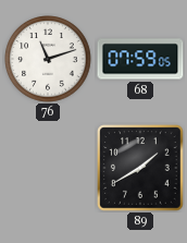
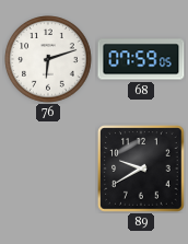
76: 11:12 -> 6:12 (48, 59)
89: 1:40 -> 9:40 (141, 169)
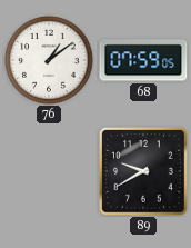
76: 6:12 -> 1:09 (49, 60)
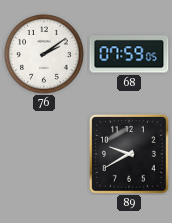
76: 1:09 -> 2:09 (44, 54)
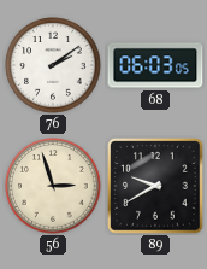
68: 07:59 -> 06:03 (155, 65)
56: none -> 2:57 (53, 186)
